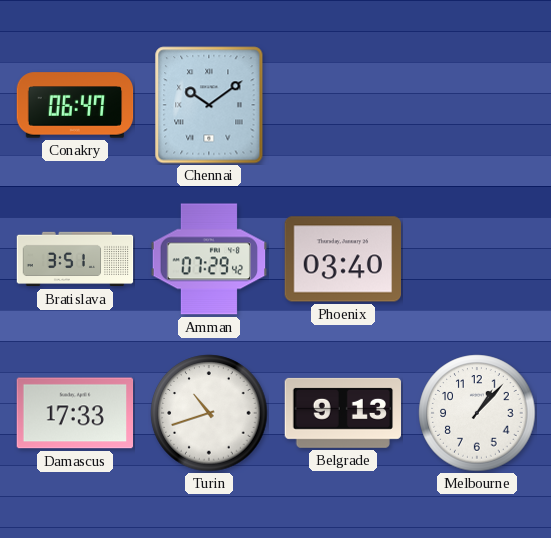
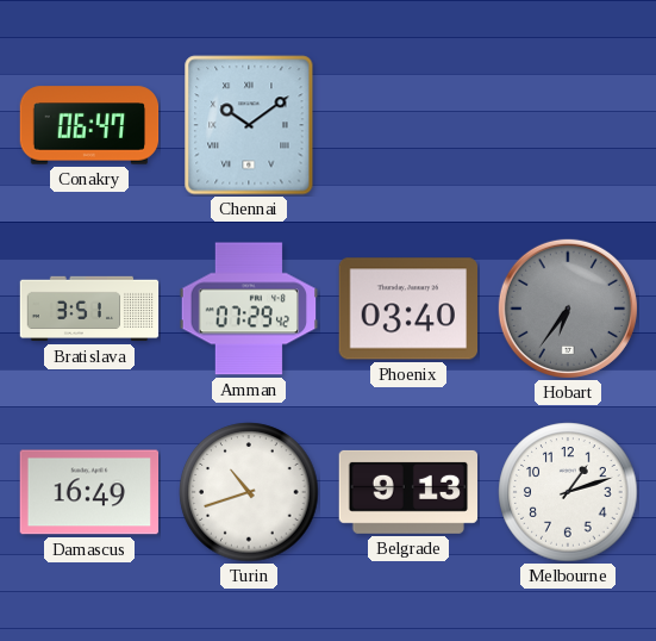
Hobart: none -> 6:36 (568, 309)
Damascus: 17:33 -> 16:49 (89, 492)
Melbourne: 1:07 -> 1:12 (568, 492)
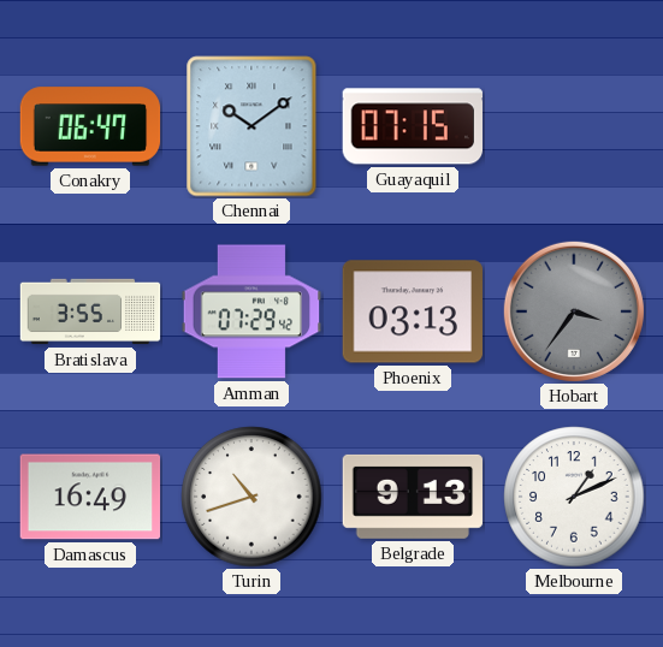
Guayaquil: none -> 07:15 (412, 126)
Bratislava: 3:51 -> 3:55 (90, 311)
Phoenix: 03:40 -> 03:13 (413, 311)
Hobart: 6:36 -> 3:36 (574, 311)
Melbourne: 1:12 -> 1:11 (574, 497)
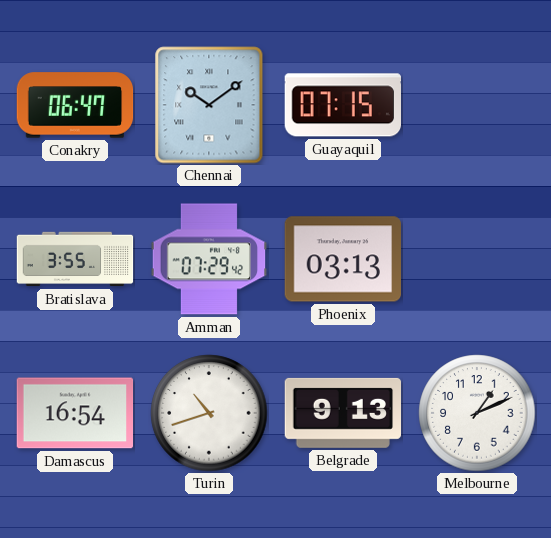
Hobart: 3:36 -> none (574, 311)
Damascus: 16:49 -> 16:54 (75, 413)
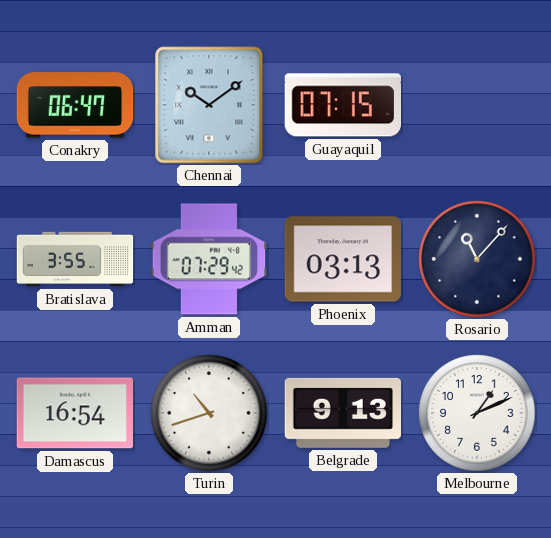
Rosario: none -> 11:07 (477, 259)
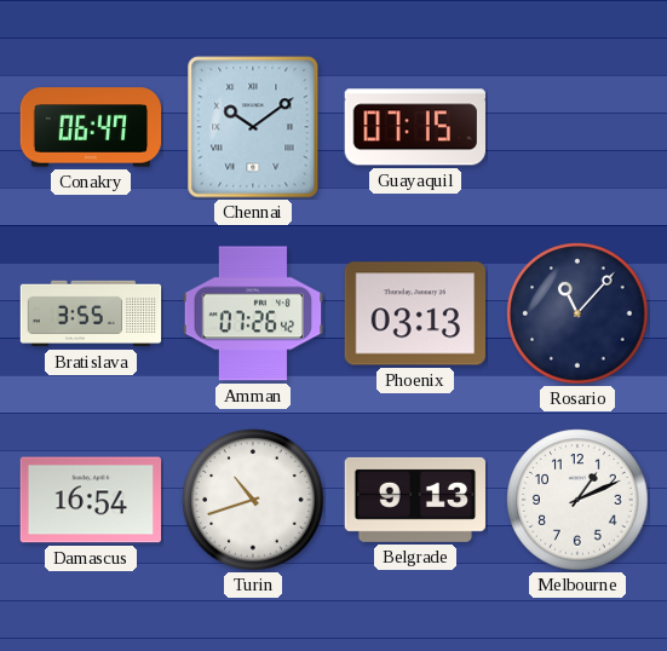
Amman: 07:29 -> 07:26 (253, 313)
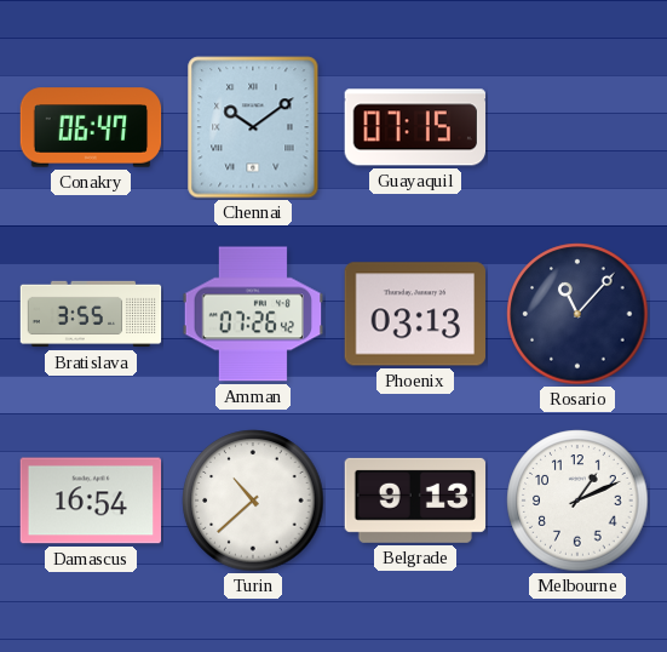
Turin: 10:42 -> 10:38 (253, 501)
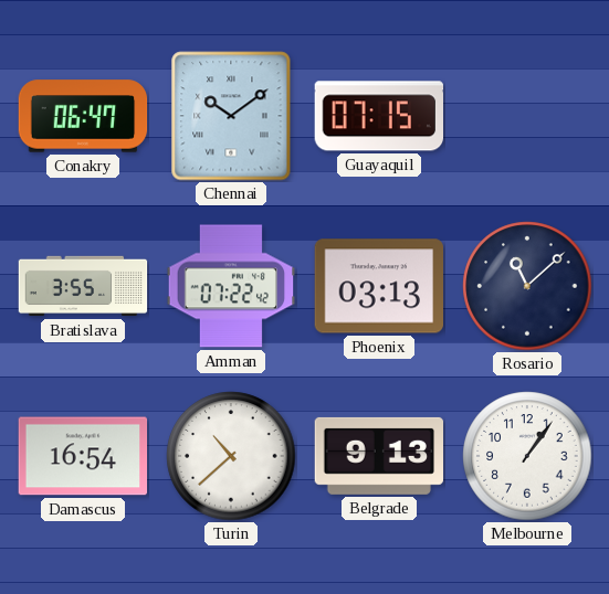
Amman: 07:26 -> 07:22 (231, 286)
Rosario: 11:07 -> 11:08 (527, 286)
Melbourne: 1:11 -> 1:06 (527, 456)
